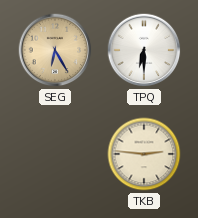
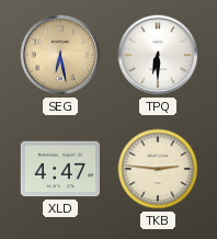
SEG: 6:25 -> 6:28 (60, 55)
XLD: none -> 4:47 (59, 169)
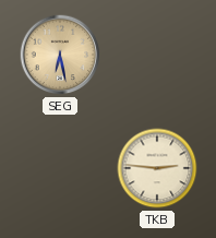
TPQ: 6:30 -> none (158, 55)
XLD: 4:47 -> none (59, 169)
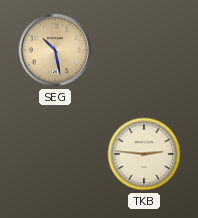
SEG: 6:28 -> 10:28 (55, 50)
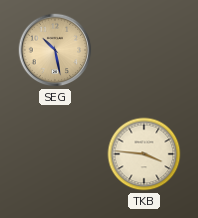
TKB: 2:46 -> 3:46 (144, 154)
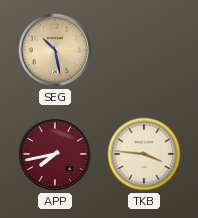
APP: none -> 7:43 (55, 154)
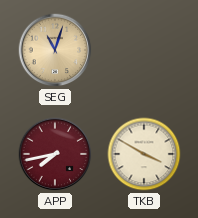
SEG: 10:28 -> 11:03 (55, 50)
TKB: 3:46 -> 3:50 (144, 154)
